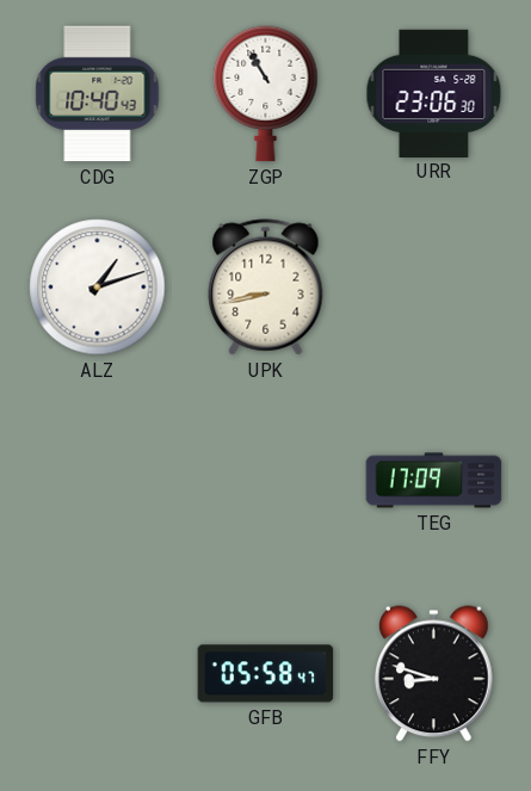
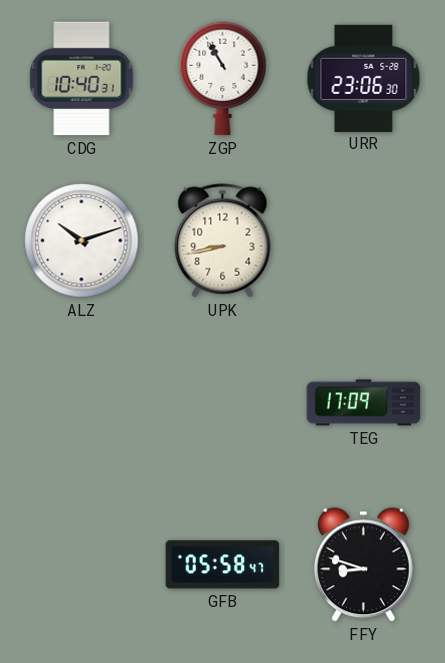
CDG: 10:40:43 -> 10:40:31 (82, 79)
ALZ: 1:12 -> 10:12 (82, 241)
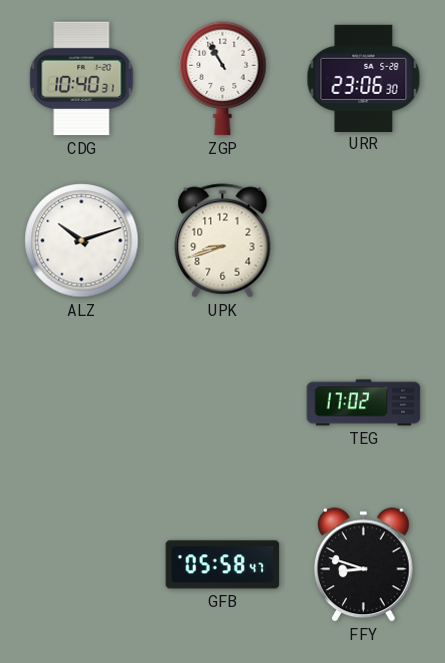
UPK: 8:43 -> 8:42 (223, 241)
TEG: 17:09 -> 17:02 (364, 403)
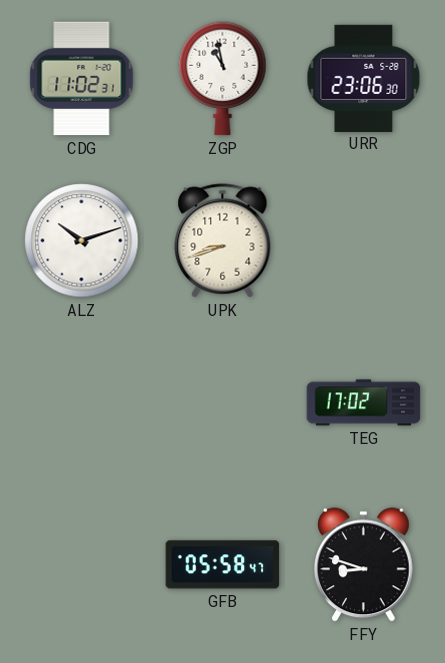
CDG: 10:40 -> 11:02 (82, 79)
ZGP: 10:55 -> 10:58 (223, 79)
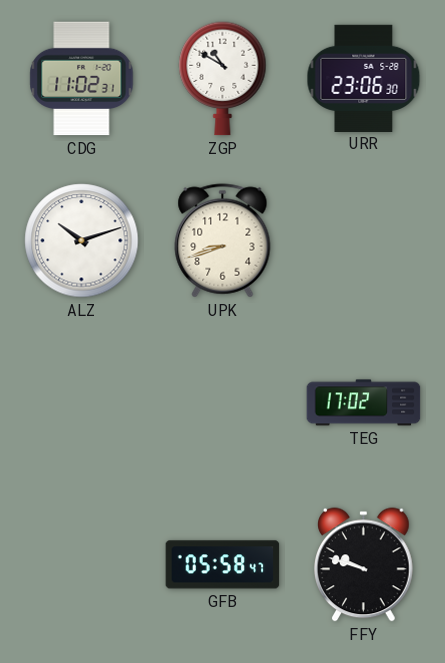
ZGP: 10:58 -> 10:50 (223, 79)
FFY: 8:48 -> 9:48 (364, 565)
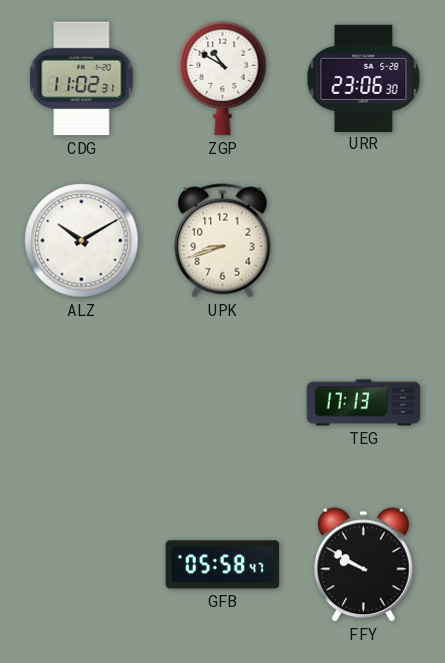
ALZ: 10:12 -> 10:10 (82, 241)
TEG: 17:02 -> 17:13 (364, 403)
FFY: 9:48 -> 9:50 (364, 565)
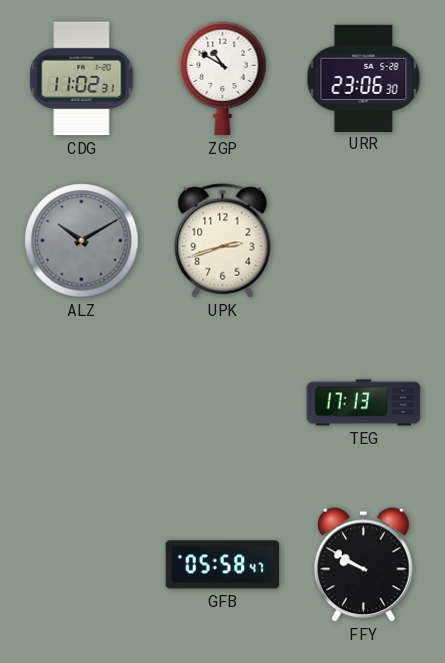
ALZ dial: white -> grey (82, 241)
UPK: 8:42 -> 2:42 (223, 241)
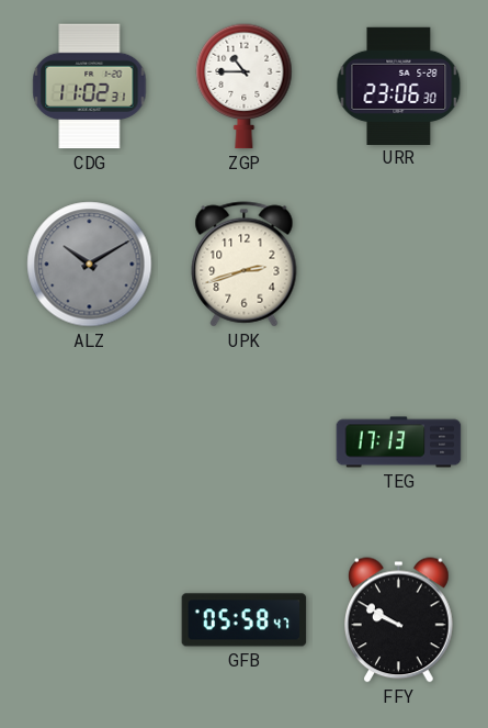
ZGP: 10:50 -> 10:45 (245, 87)
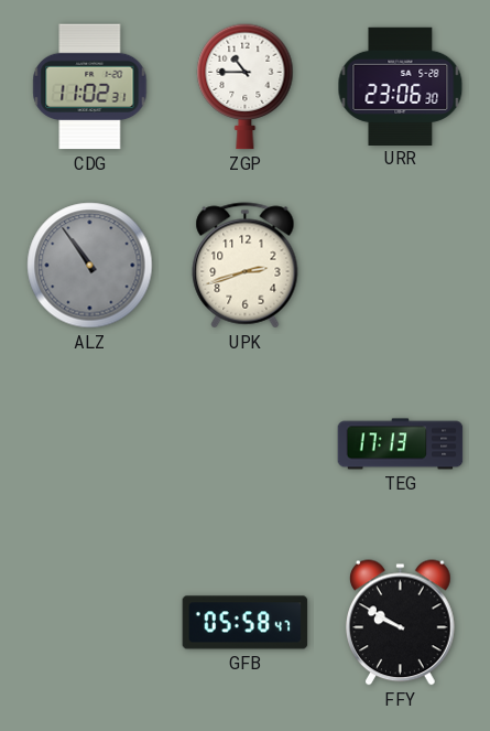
ALZ: 10:10 -> 10:54 (90, 266)
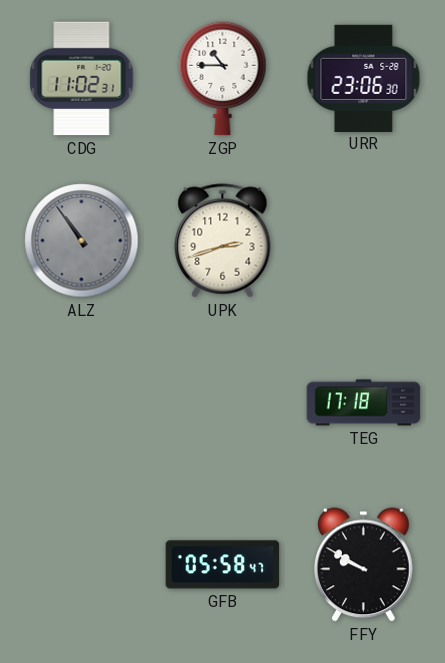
TEG: 17:13 -> 17:18 (364, 403)
